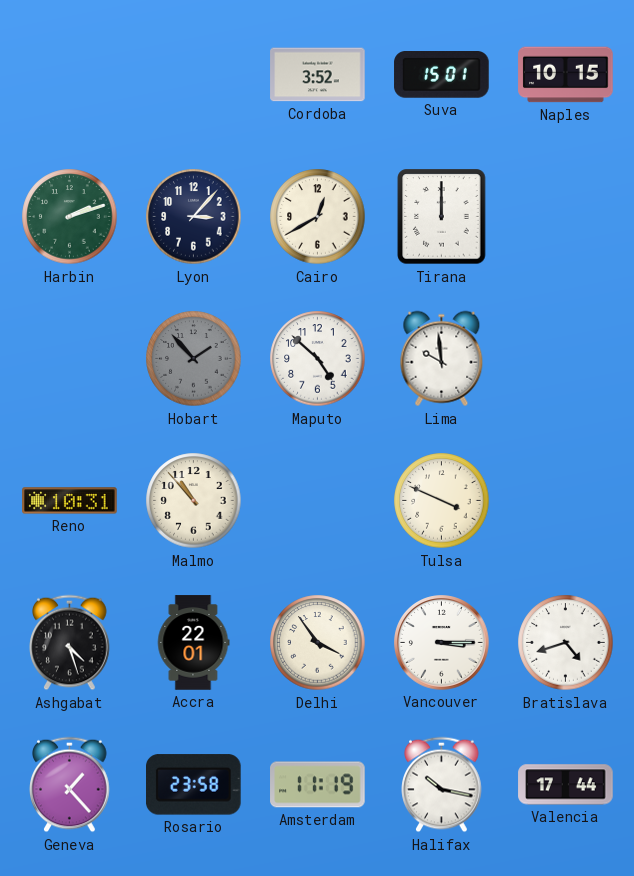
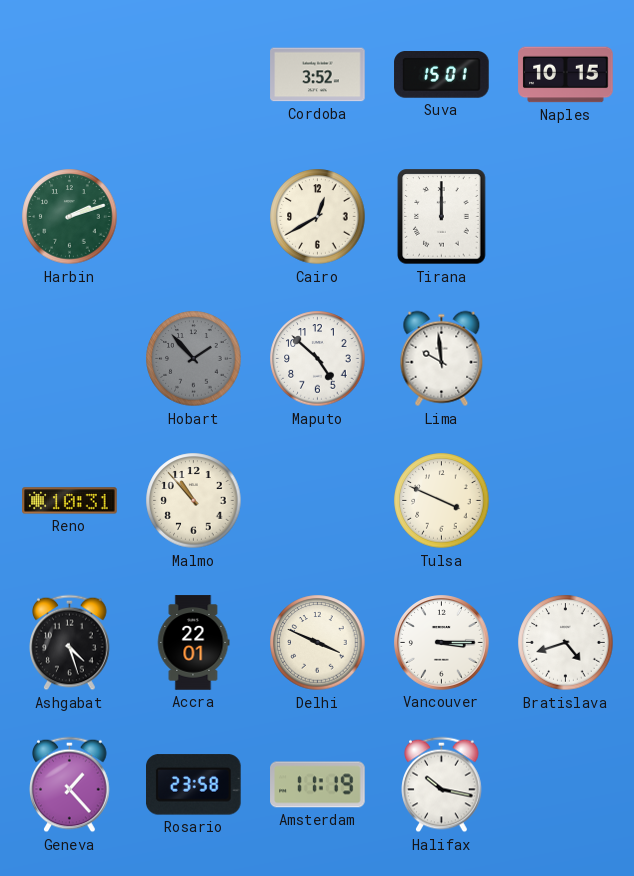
Lyon: 3:07 -> none (194, 217)
Delhi: 3:54 -> 3:49 (318, 643)
Valencia: 17:44 -> none (566, 785)
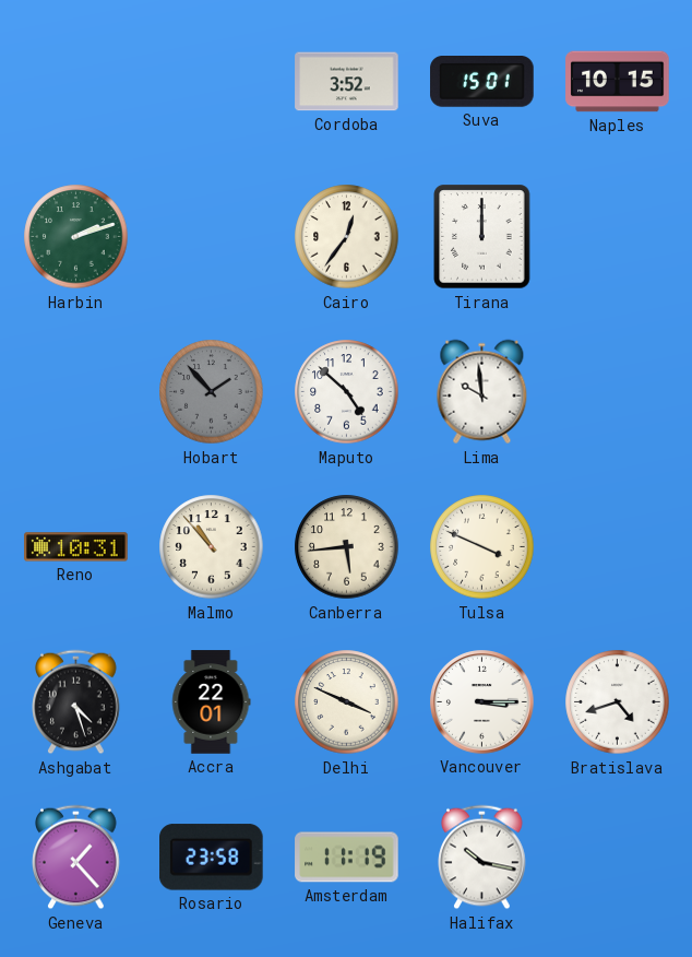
Cairo: 12:40 -> 12:36 (347, 237)
Canberra: none -> 5:44 (347, 547)
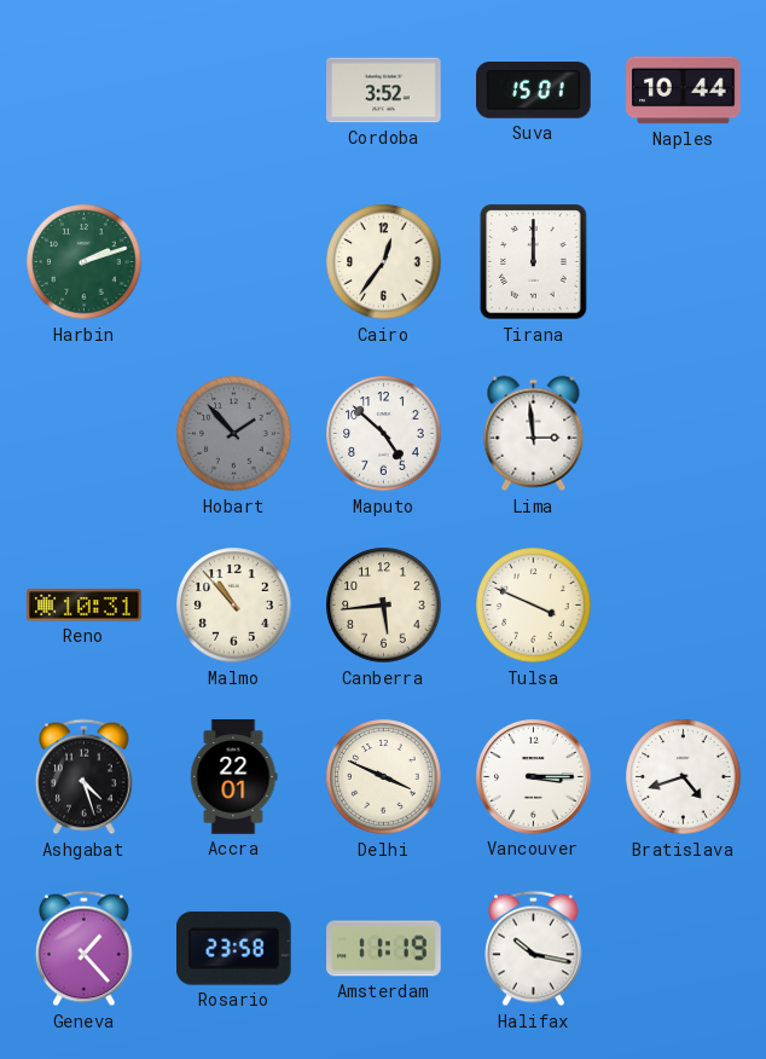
Naples: 10:15 -> 10:44 (684, 91)
Lima: 9:59 -> 2:59 (534, 434)
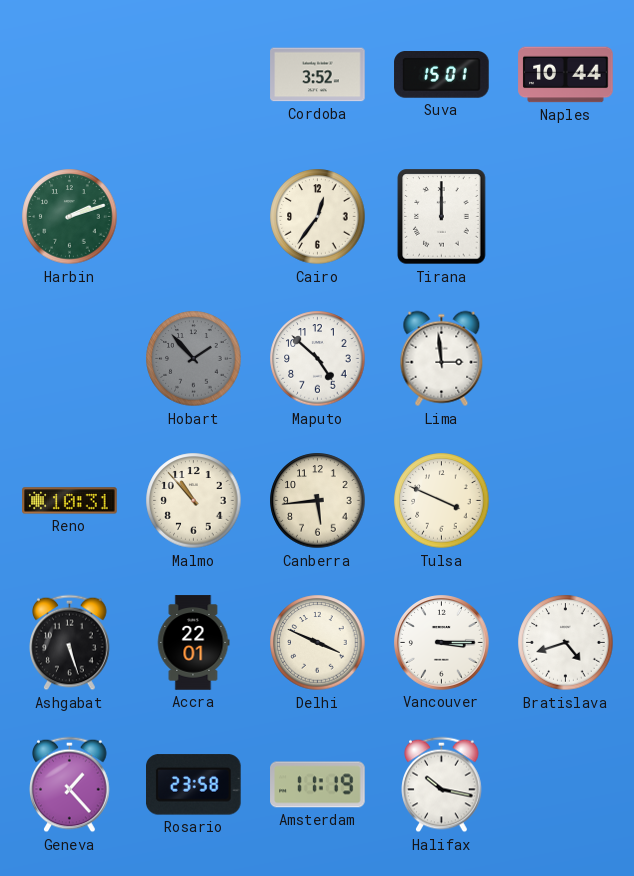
Ashgabat: 4:27 -> 5:27 (70, 643)
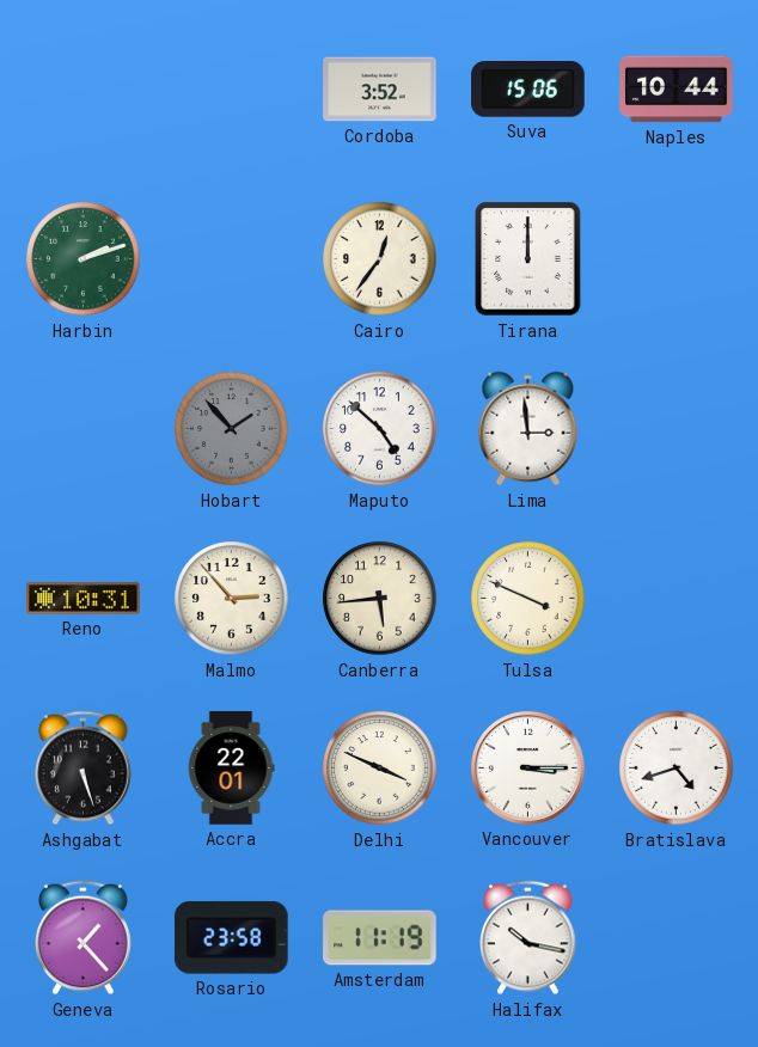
Suva: 15:01 -> 15:06 (528, 90)
Malmo: 10:53 -> 2:53 (232, 599)
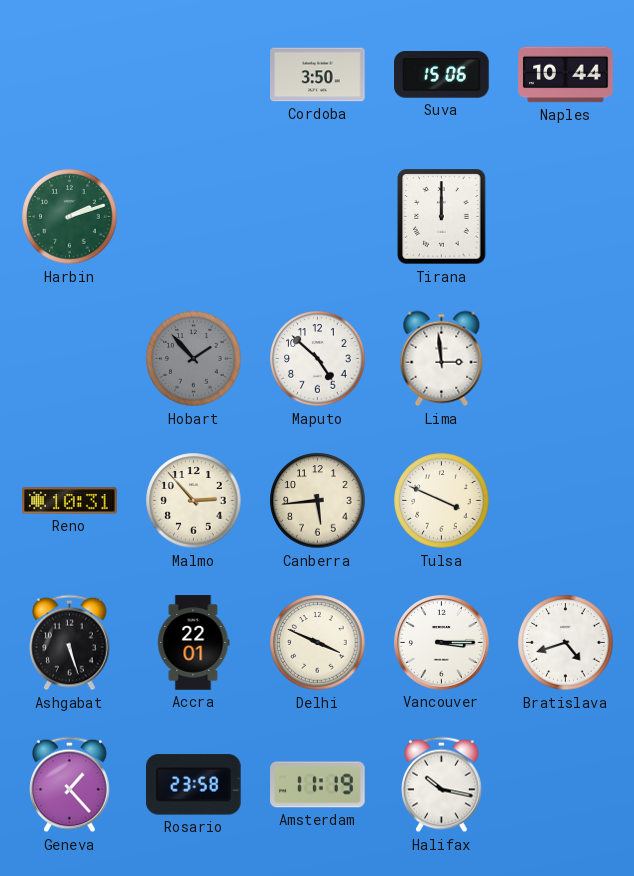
Cordoba: 3:52 -> 3:50 (318, 75)
Cairo: 12:36 -> none (380, 259)
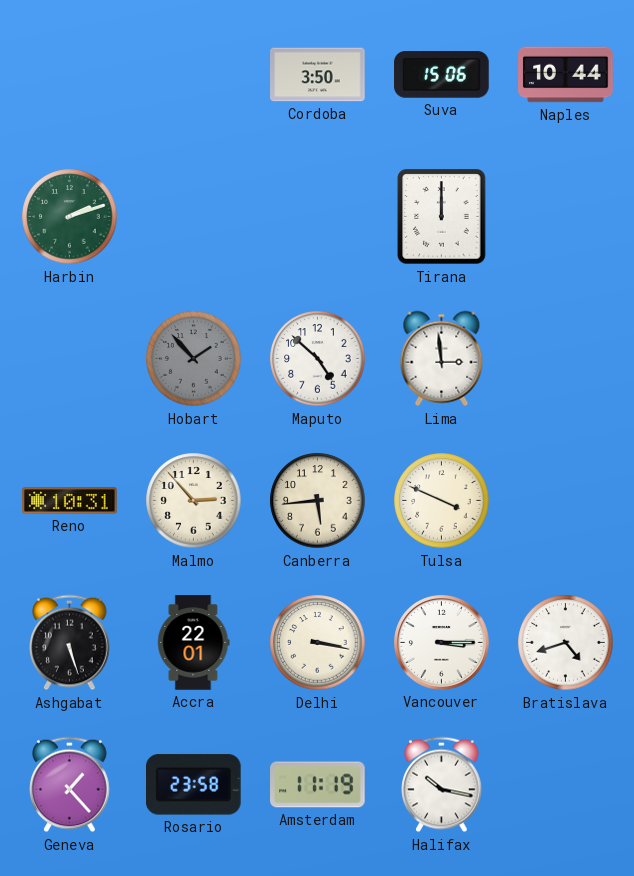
Delhi: 3:49 -> 3:17 (318, 643)
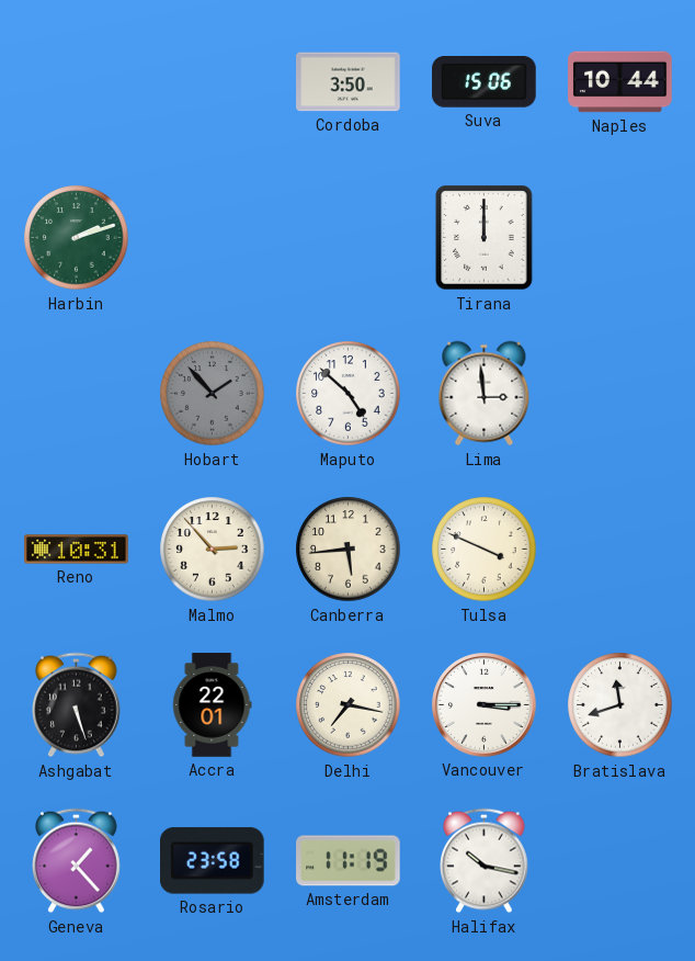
Delhi: 3:17 -> 7:17 (349, 705)
Bratislava: 4:42 -> 11:42 (620, 705)
